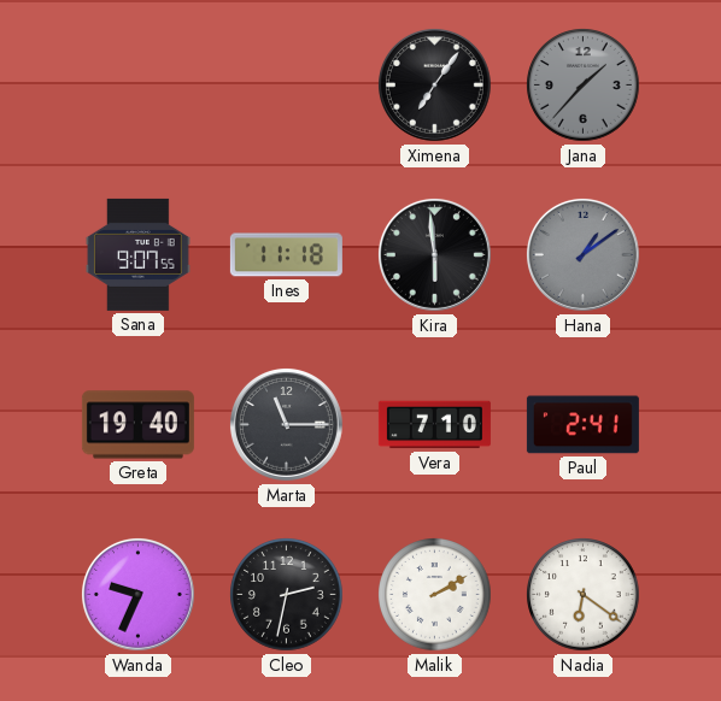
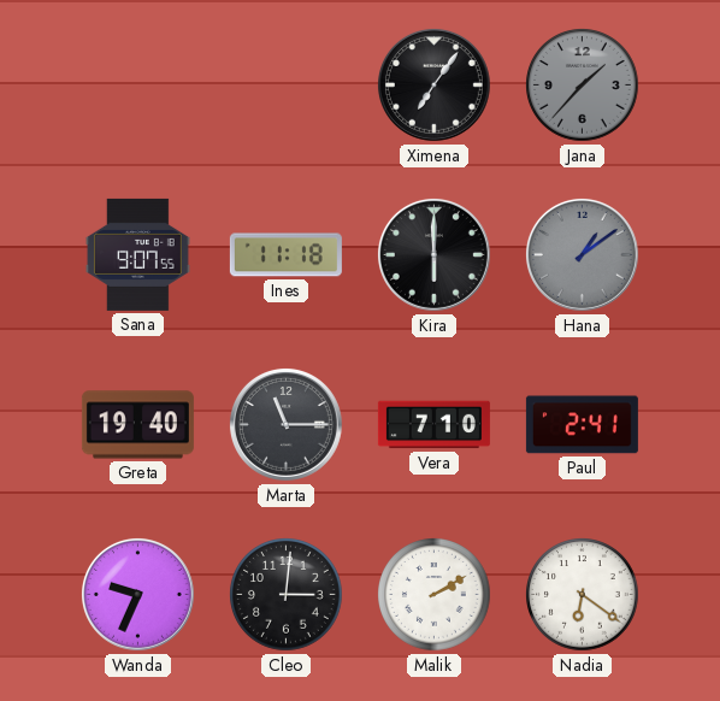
Kira: 5:59 -> 6:00 (433, 254)
Cleo: 2:32 -> 3:01 (287, 595)
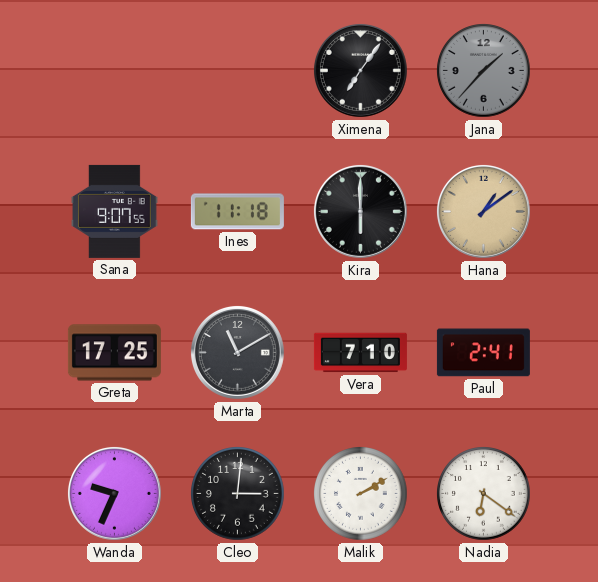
Hana dial: grey -> champagne (483, 211)
Greta: 19:40 -> 17:25 (114, 353)
Marta: 11:15 -> 11:10 (237, 352)
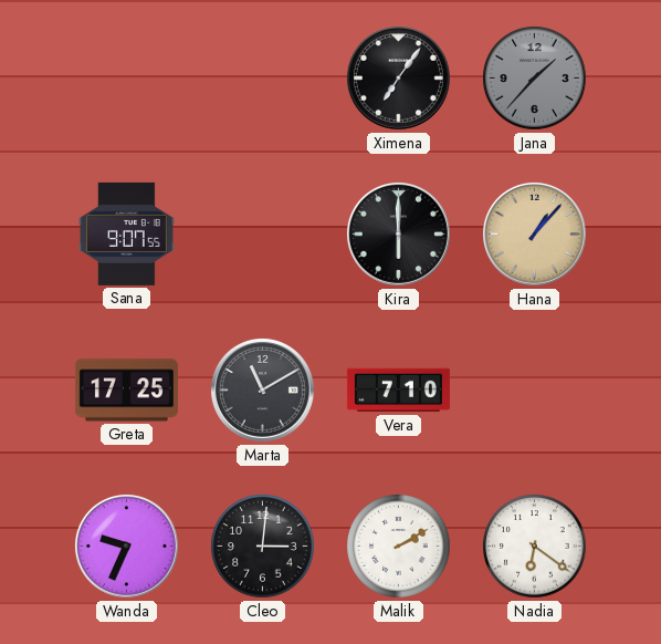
Ines: 11:18 -> none (237, 212)
Hana: 1:09 -> 1:07 (534, 233)
Paul: 2:41 -> none (483, 353)
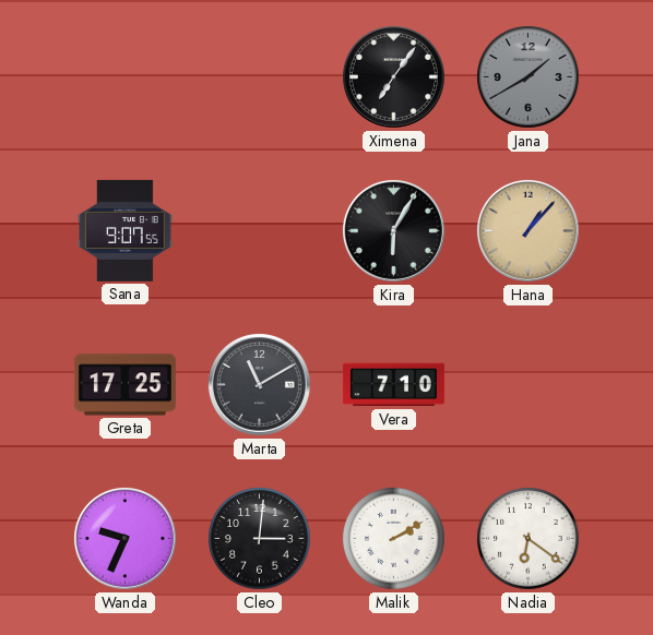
Jana: 1:37 -> 1:40 (529, 77)
Kira: 6:00 -> 6:05 (393, 230)
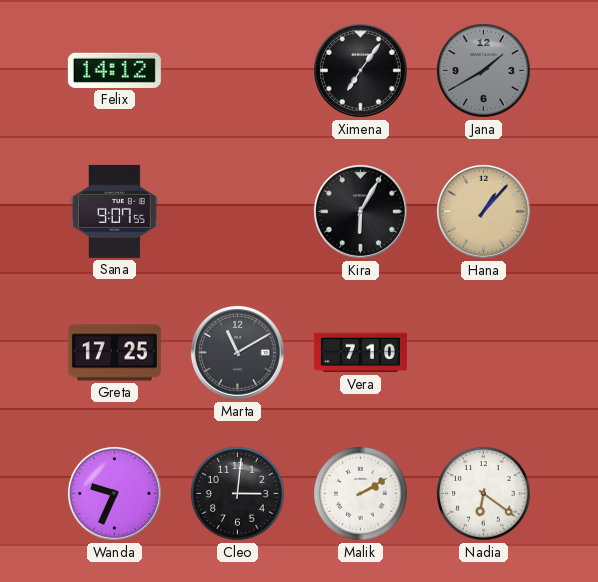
Felix: none -> 14:12 (114, 70)
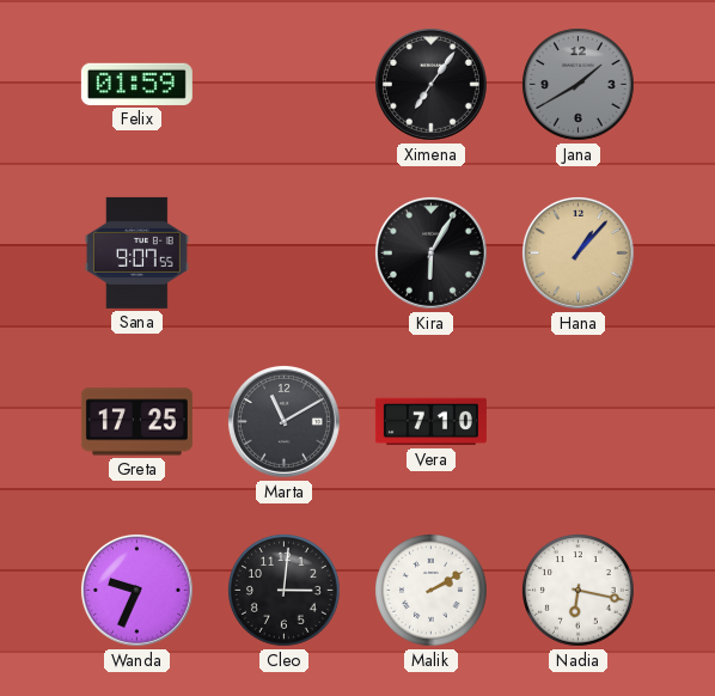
Felix: 14:12 -> 01:59 (136, 84)
Nadia: 6:21 -> 6:17 (579, 591)
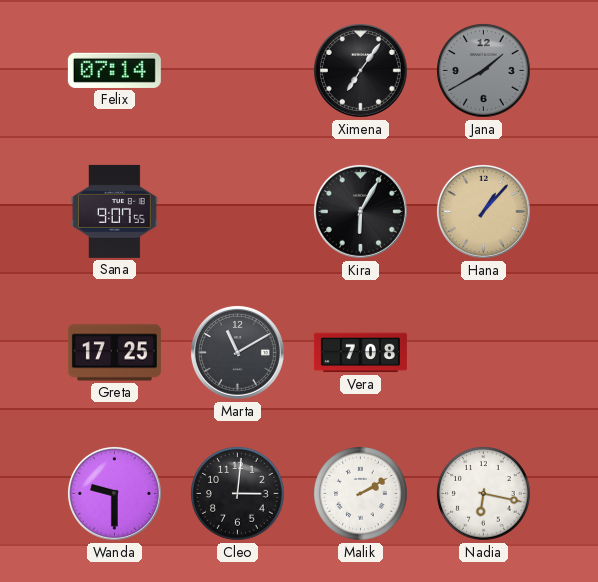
Felix: 01:59 -> 07:14 (114, 70)
Vera: 7:10 -> 7:08 (360, 353)
Wanda: 9:34 -> 9:30 (114, 493)
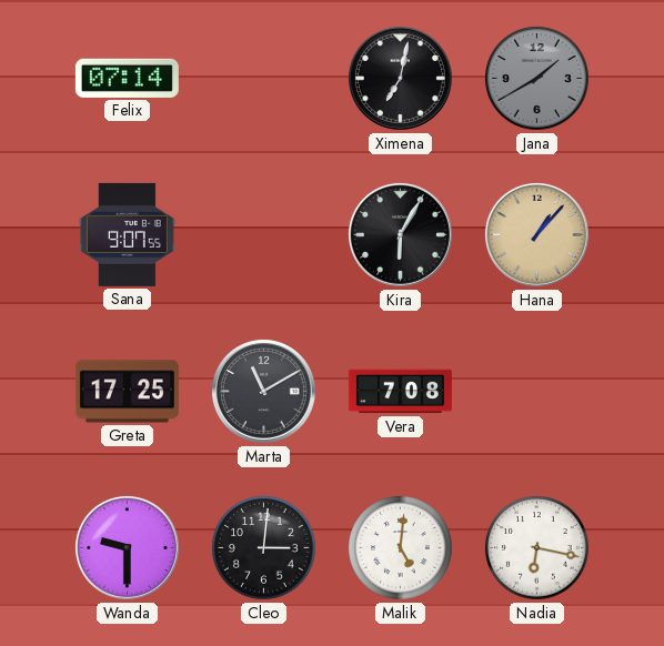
Ximena: 7:06 -> 7:02 (400, 78)
Malik: 2:10 -> 5:01 (401, 548)
